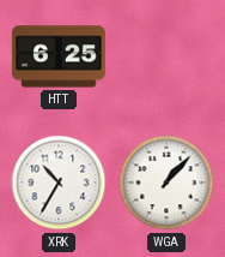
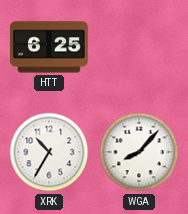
WGA: 1:07 -> 8:07 (139, 152)
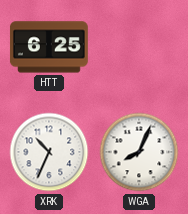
XRK: 10:35 -> 10:34 (49, 152)
WGA: 8:07 -> 8:04 (139, 152)
